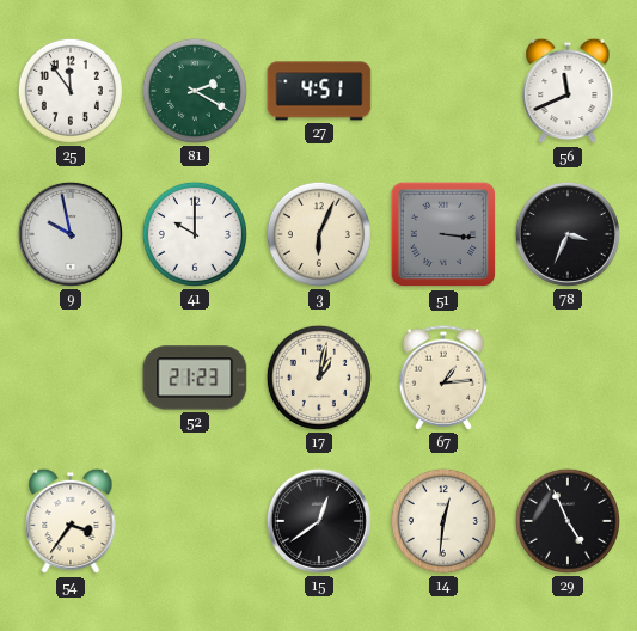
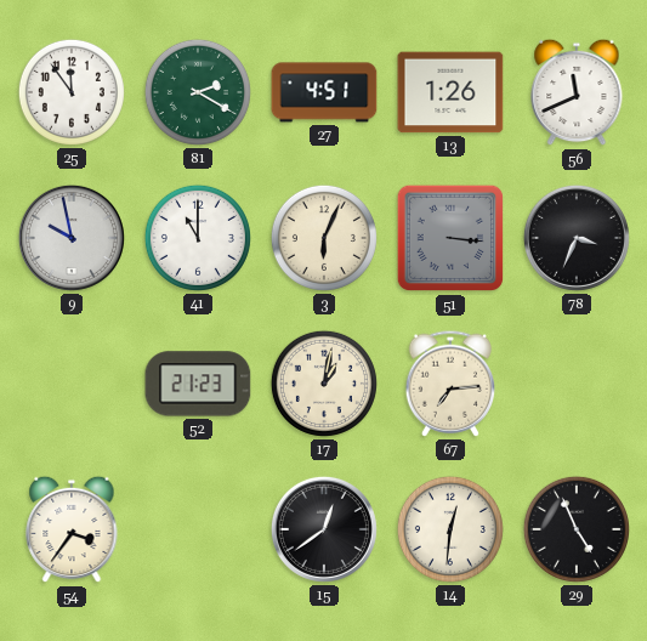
13: none -> 1:26 (450, 92)
41: 10:00 -> 11:00 (198, 238)
67: 1:14 -> 7:14 (450, 384)
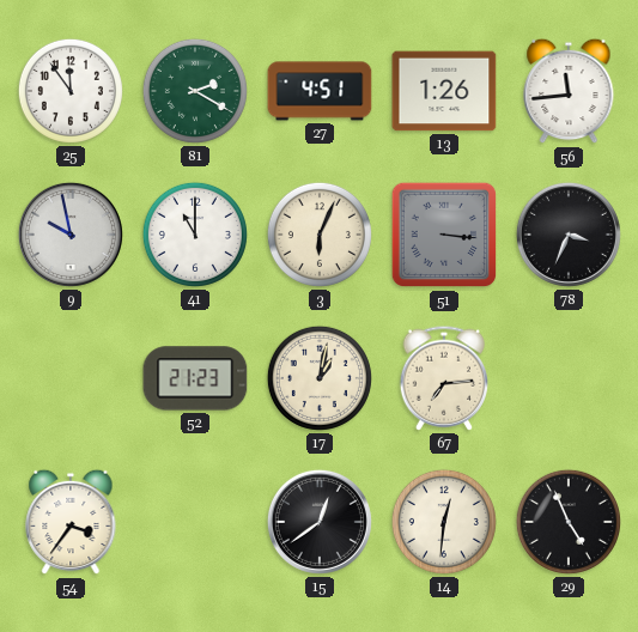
56: 11:41 -> 11:44 (569, 91)
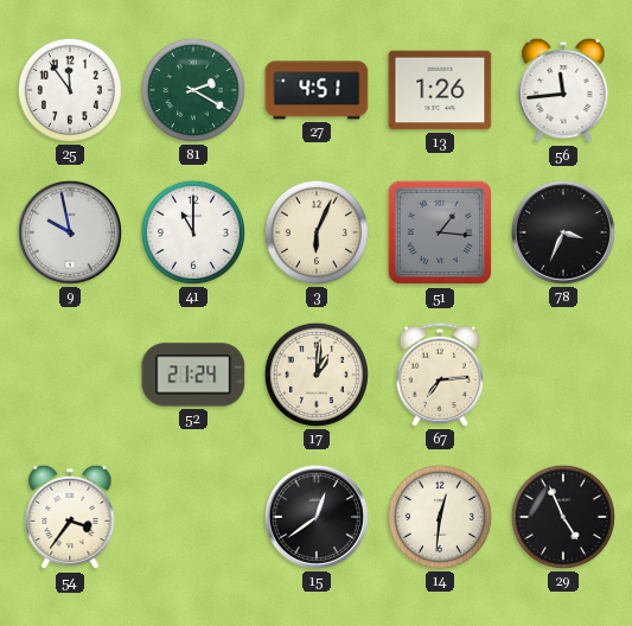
51: 3:16 -> 1:16 (440, 232)
52: 21:23 -> 21:24 (193, 375)
17: 1:02 -> 1:01 (317, 375)
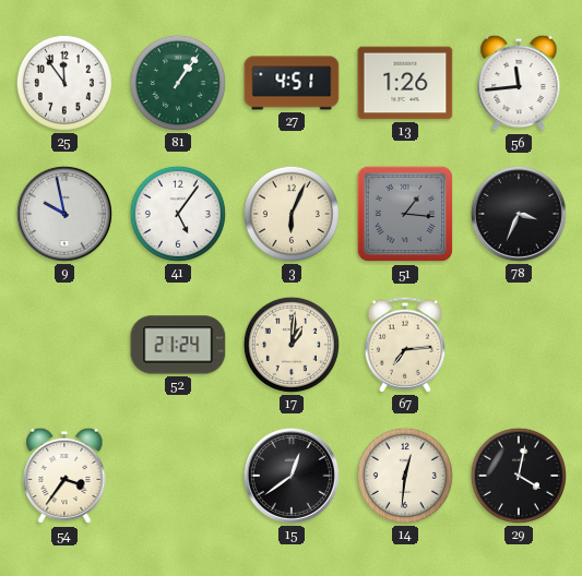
81: 2:20 -> 1:06 (178, 83)
41: 11:00 -> 5:06 (178, 214)
29: 4:56 -> 4:02 (519, 476)
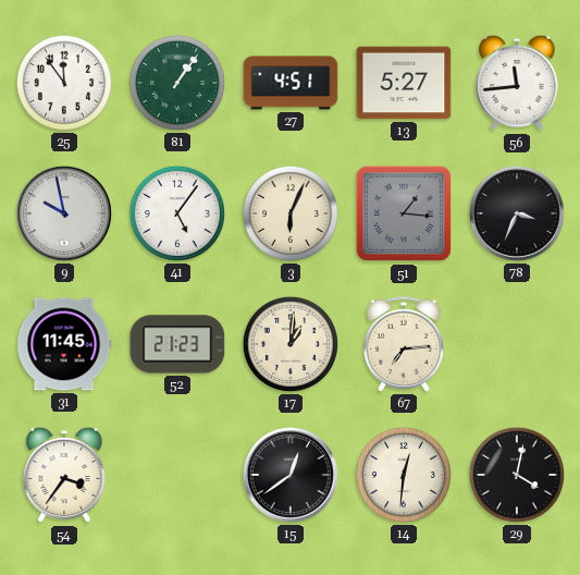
13: 1:26 -> 5:27 (404, 83)
31: none -> 11:45 (64, 344)
52: 21:24 -> 21:23 (177, 344)
